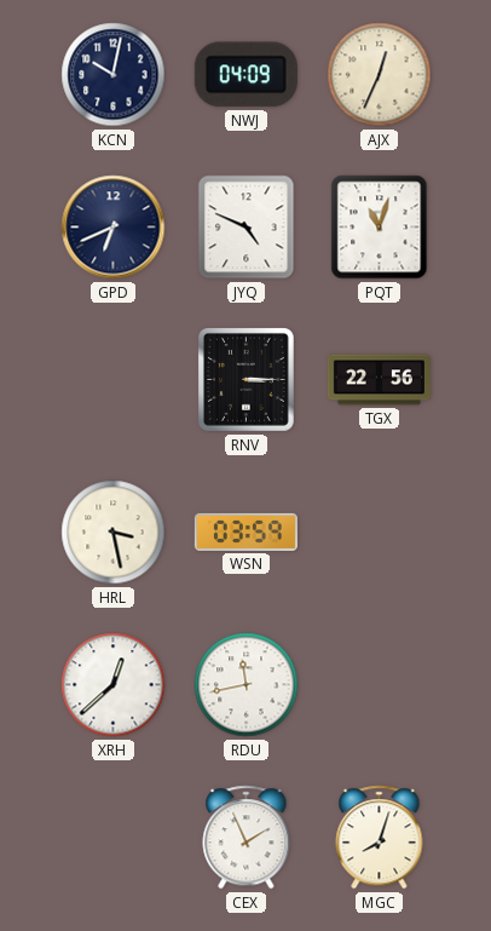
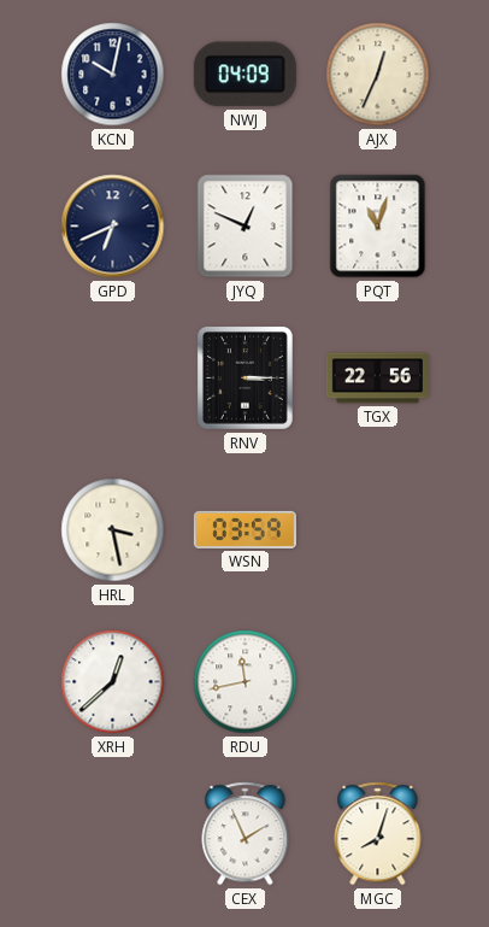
JYQ: 4:49 -> 12:49 (246, 227)
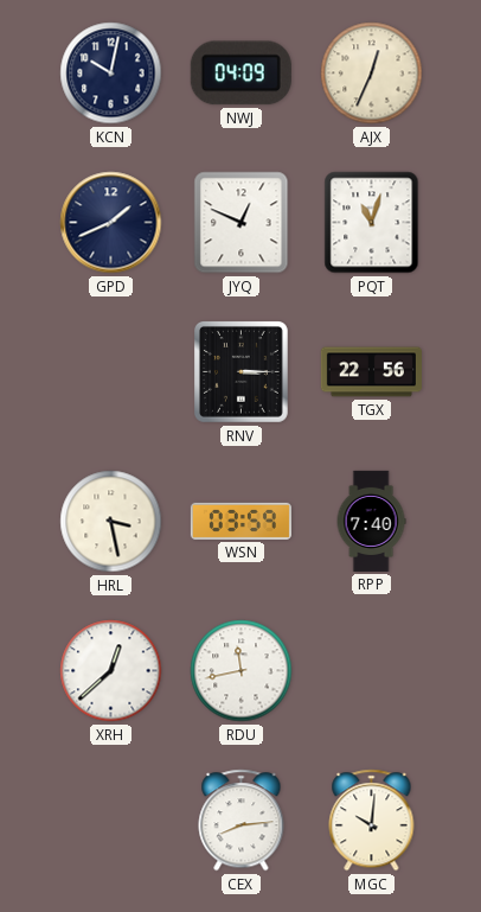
GPD: 6:41 -> 1:41 (111, 223)
RPP: none -> 7:40 (371, 521)
CEX: 1:56 -> 8:14 (242, 821)
MGC: 8:03 -> 10:01 (372, 821)
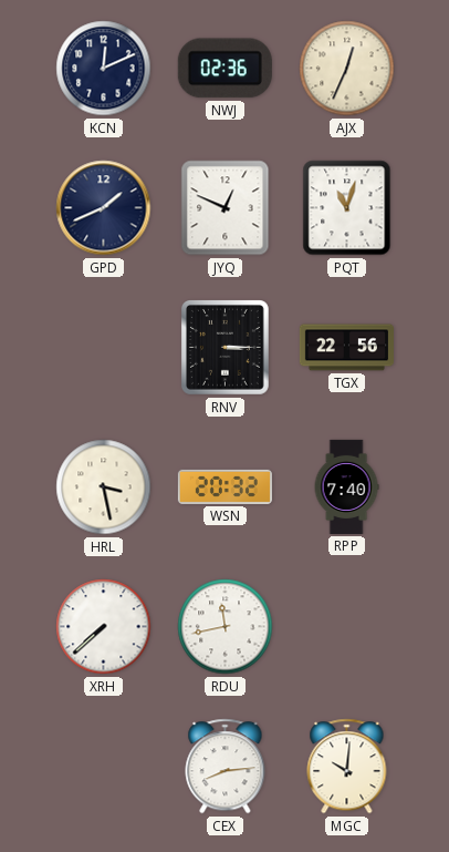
KCN: 10:02 -> 12:11 (104, 69)
NWJ: 04:09 -> 02:36 (224, 69)
WSN: 03:59 -> 20:32 (224, 486)
XRH: 12:38 -> 7:38 (104, 627)
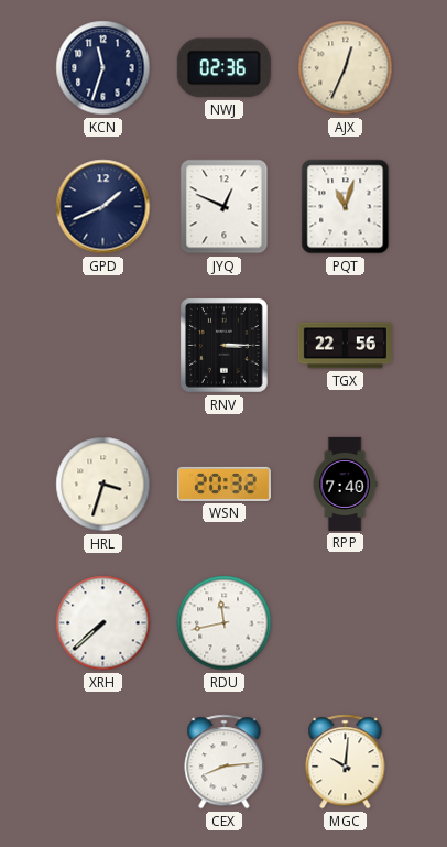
KCN: 12:11 -> 11:33 (103, 68)
HRL: 3:28 -> 3:33 (103, 485)
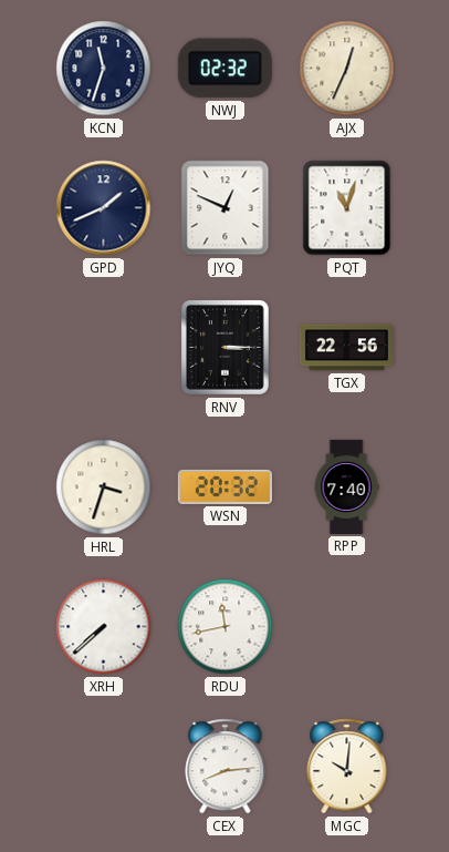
NWJ: 02:36 -> 02:32 (224, 69)
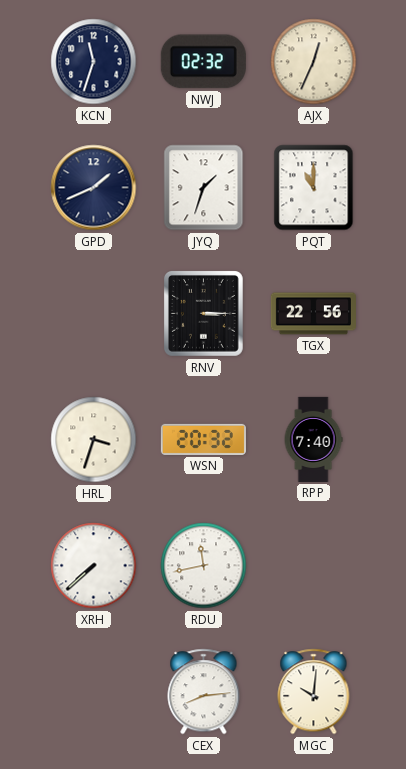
JYQ: 12:49 -> 1:33 (204, 188)
PQT: 11:03 -> 11:00 (314, 188)
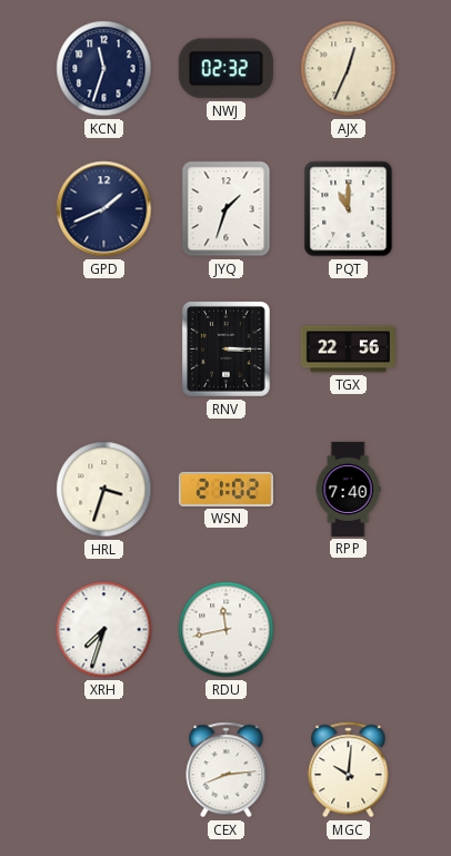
WSN: 20:32 -> 21:02 (225, 489)
XRH: 7:38 -> 7:33 (104, 630)
